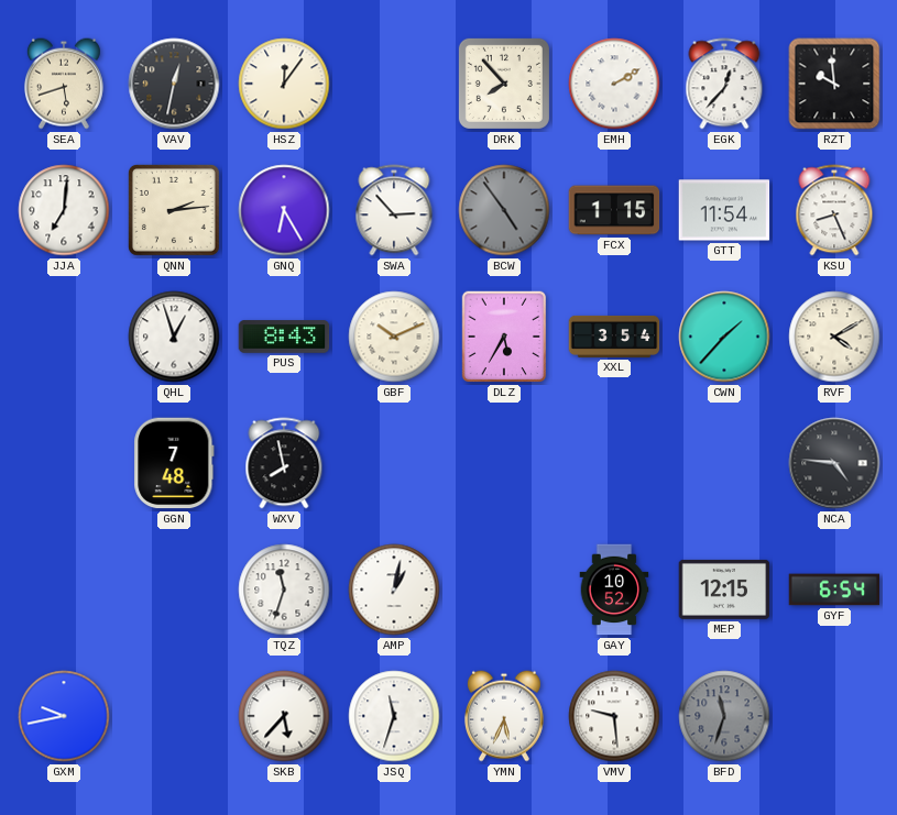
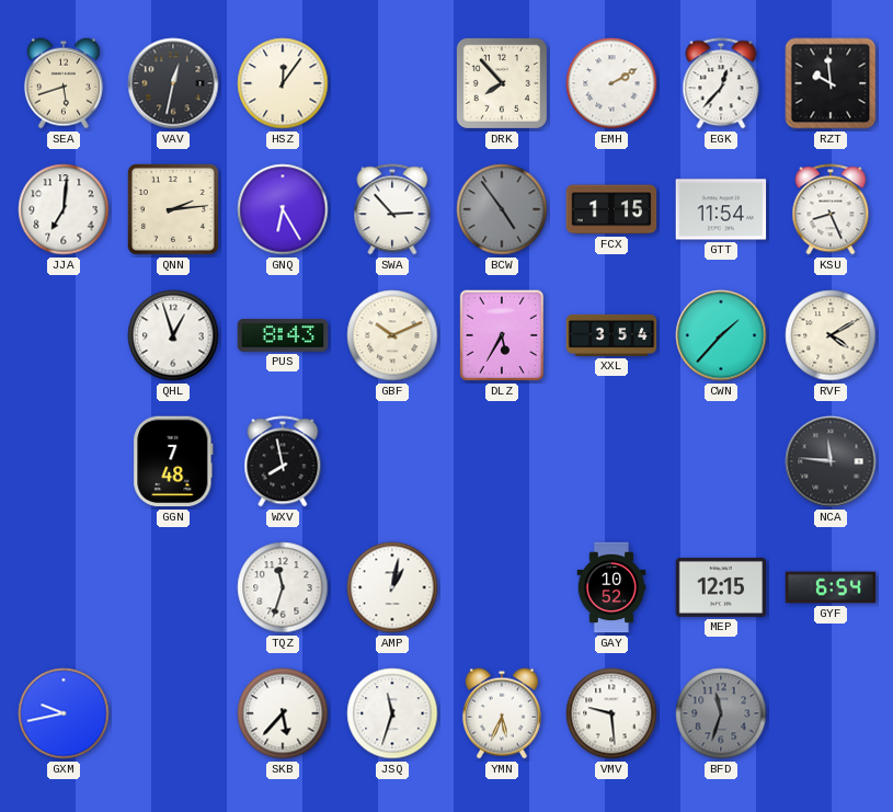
NCA: 4:46 -> 11:46 (831, 461)
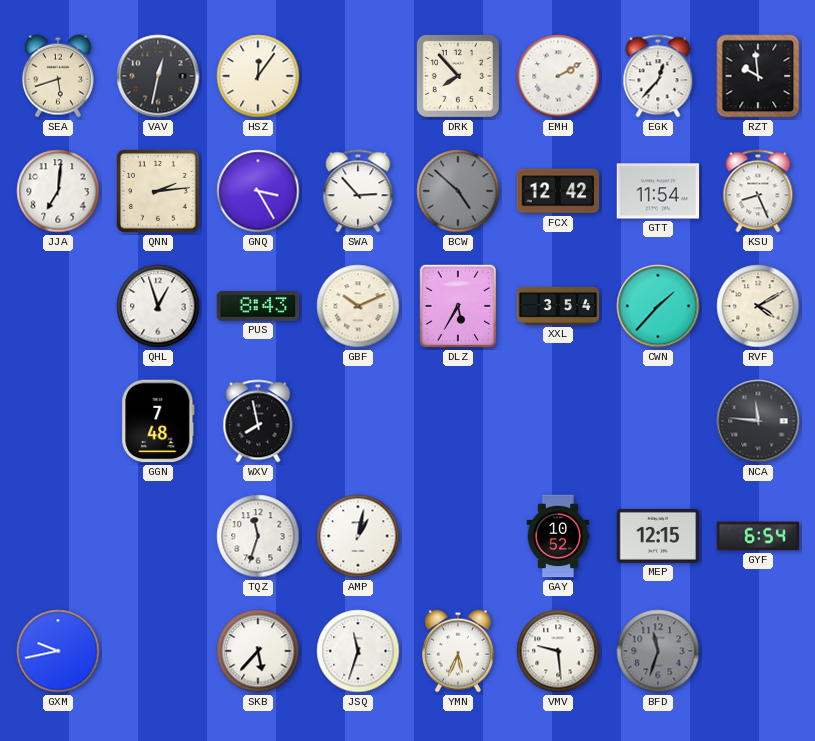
GNQ: 6:25 -> 3:25 (258, 191)
BCW: 4:54 -> 4:52 (458, 191)
FCX: 1:15 -> 12:42 (558, 191)
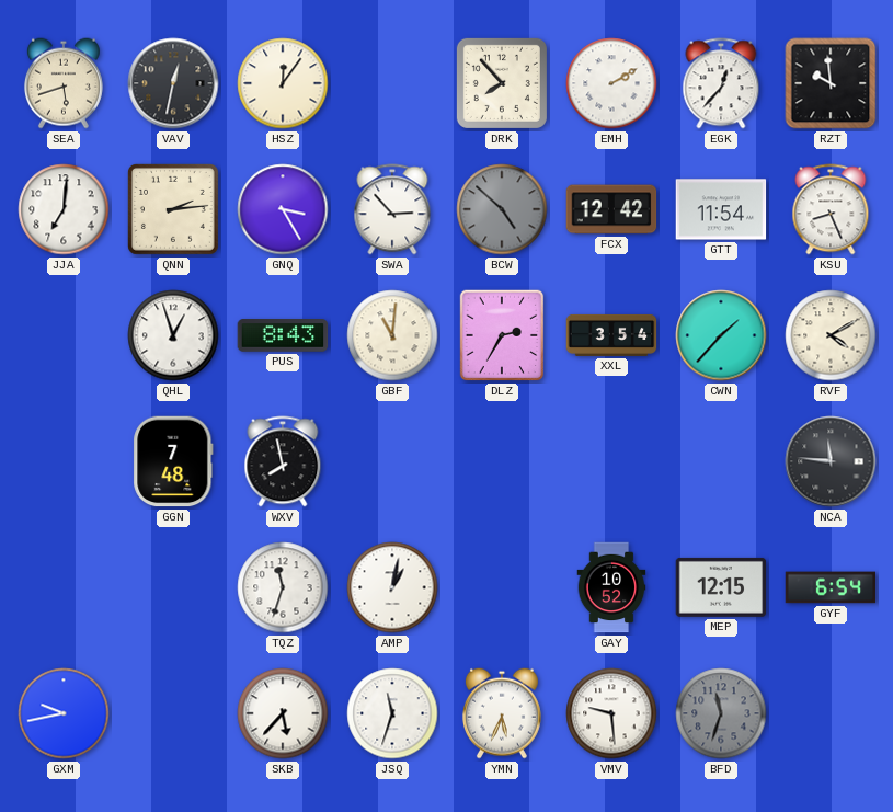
GBF: 10:11 -> 11:01 (392, 335)
DLZ: 5:35 -> 2:35 (502, 335)
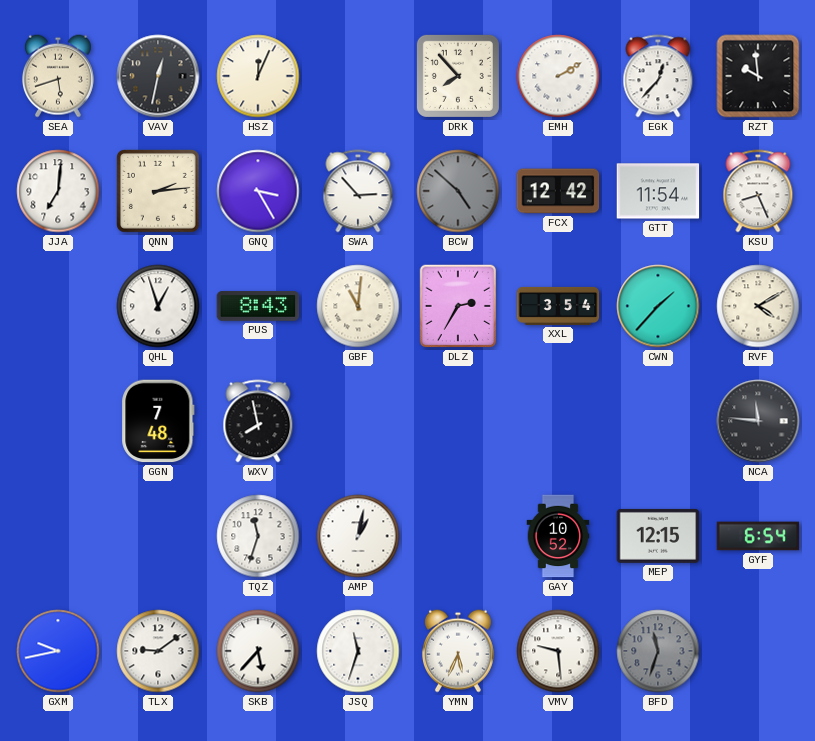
HSZ: 12:06 -> 12:04 (258, 76)
TLX: none -> 9:09 (158, 651)
